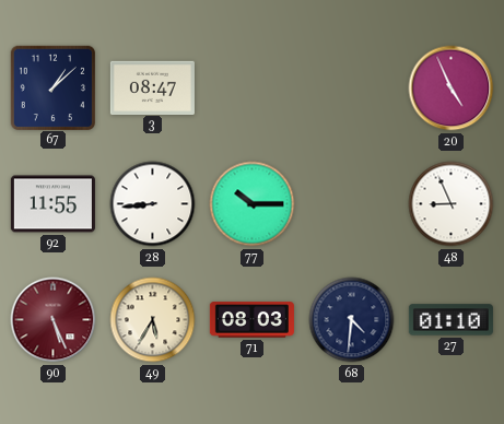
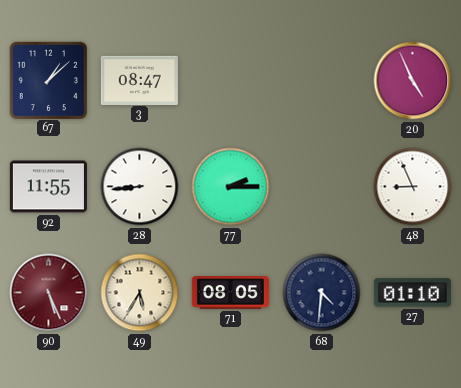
77: 10:15 -> 2:15 (231, 187)
71: 08:03 -> 08:05 (230, 293)
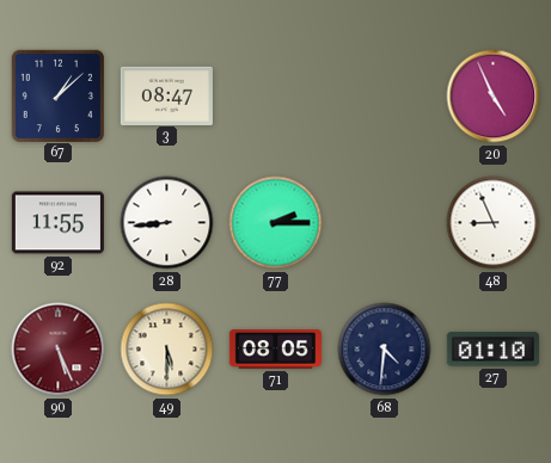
49: 5:35 -> 5:30 (167, 350)
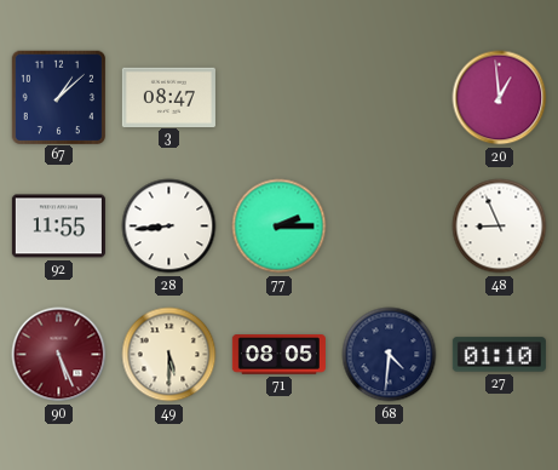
20: 4:56 -> 12:59 (500, 98)
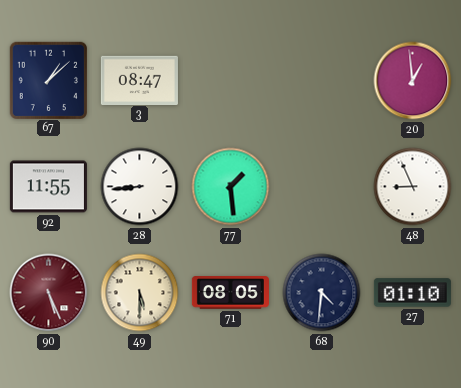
77: 2:15 -> 1:29 (231, 187)
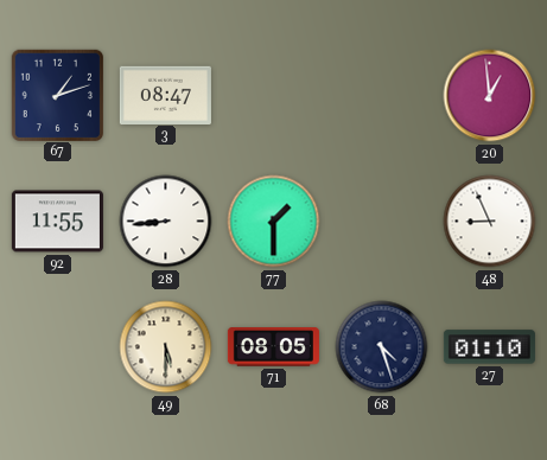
67: 1:08 -> 1:12 (57, 95)
77: 1:29 -> 1:30 (274, 222)
90: 5:26 -> none (49, 293)
68: 4:31 -> 4:27 (382, 347)
